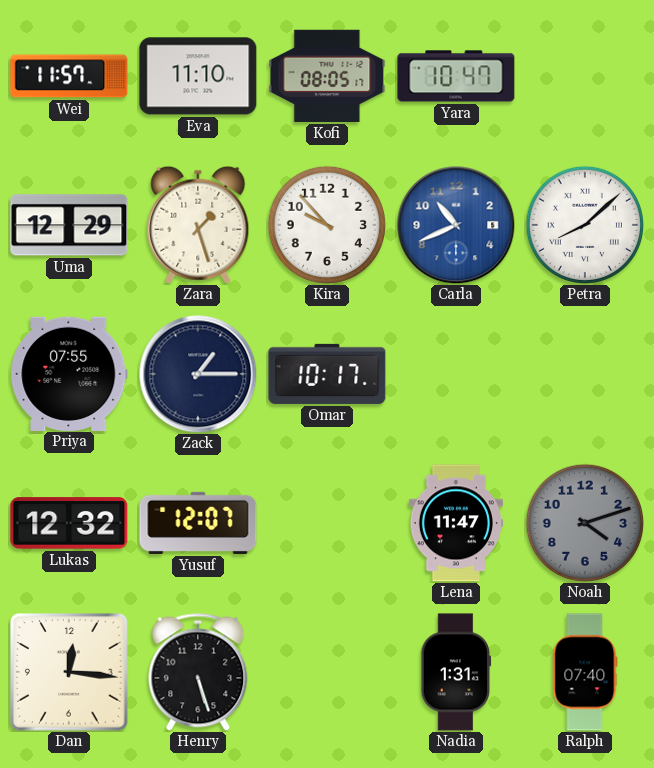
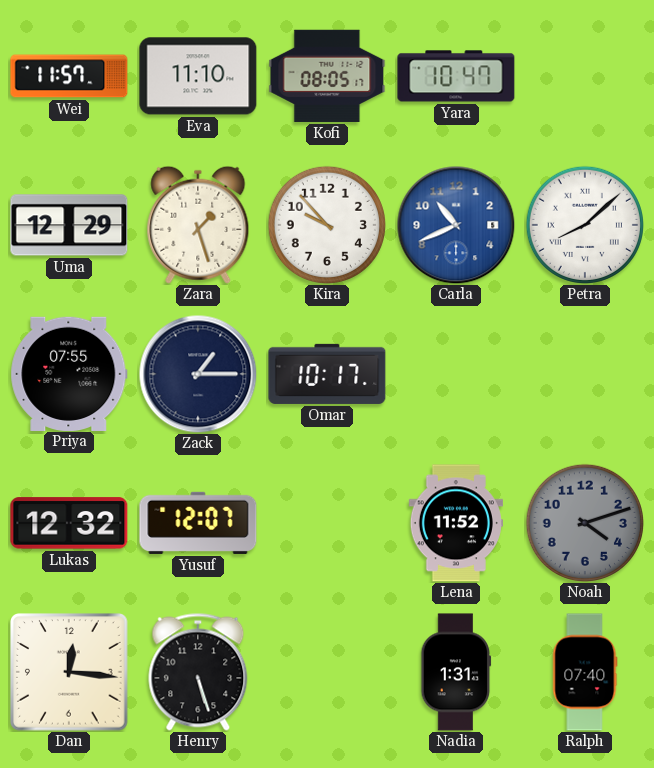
Lena: 11:47 -> 11:52 (456, 523)
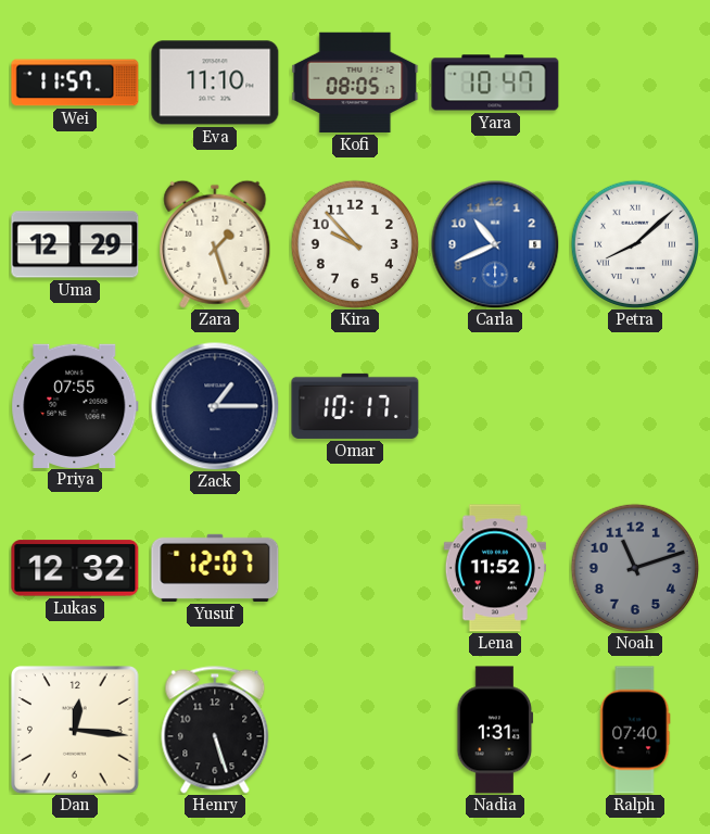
Noah: 4:12 -> 11:12 (635, 568)
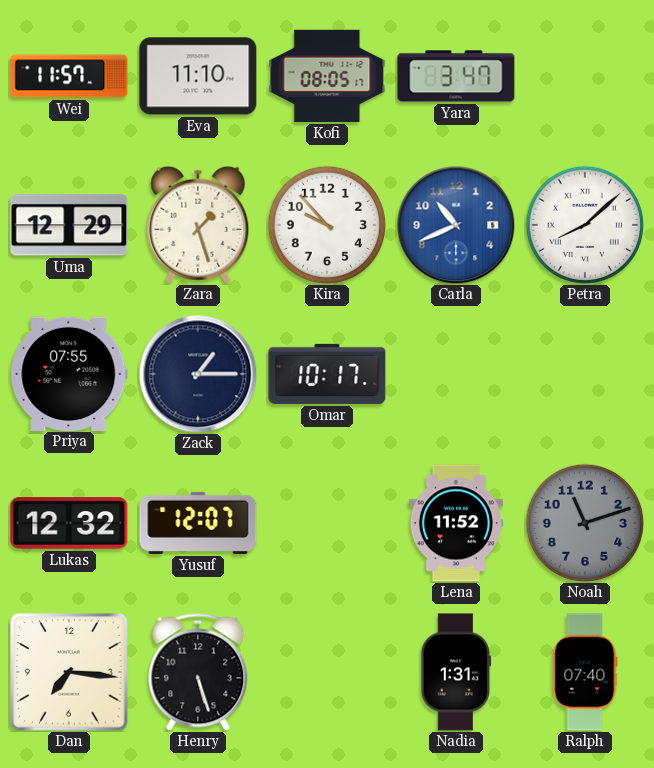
Yara: 10:47 -> 3:47 (456, 76)
Dan: 12:16 -> 7:16 (69, 672)
